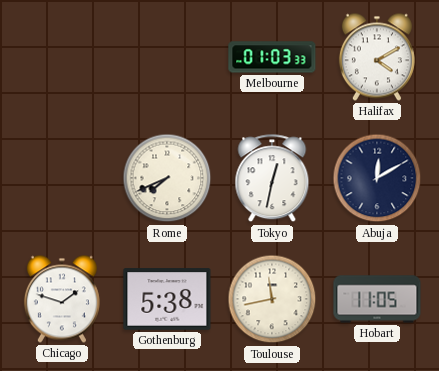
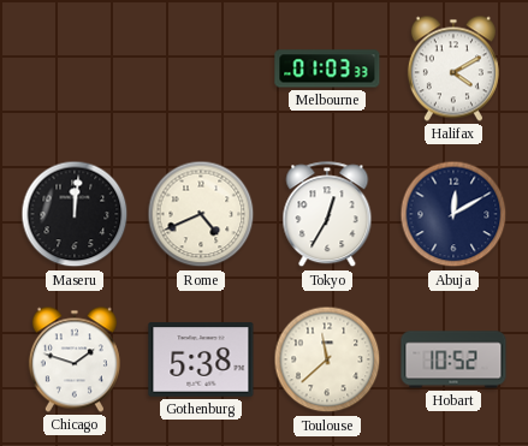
Maseru: none -> 12:01 (75, 214)
Rome: 7:41 -> 4:41 (201, 214)
Tokyo: 12:32 -> 12:35 (327, 215)
Toulouse: 11:43 -> 11:38 (327, 359)
Hobart: 11:05 -> 10:52 (453, 359)
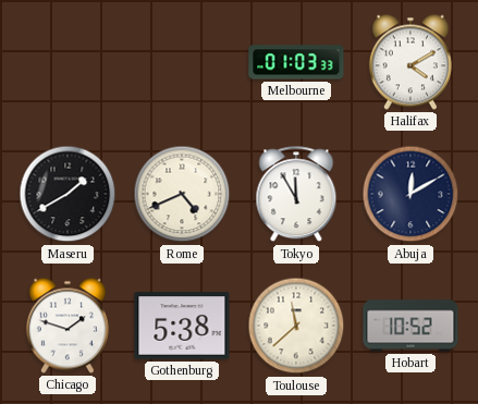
Maseru: 12:01 -> 1:40 (68, 194)
Tokyo: 12:35 -> 11:55 (296, 195)
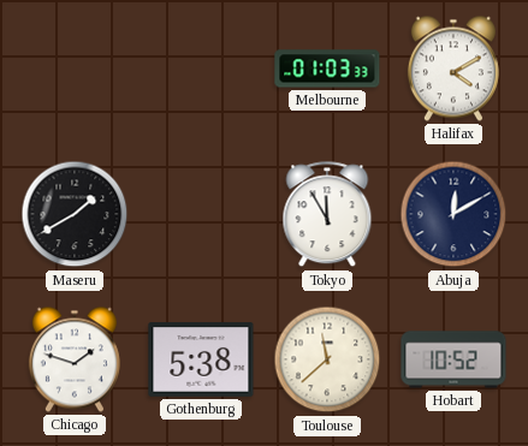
Rome: 4:41 -> none (182, 194)
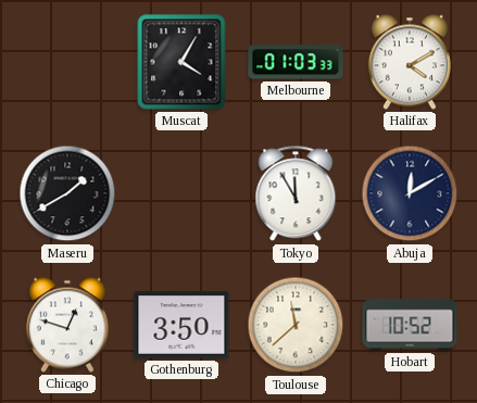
Muscat: none -> 4:05 (181, 62)
Chicago: 1:48 -> 12:48 (67, 325)
Gothenburg: 5:38 -> 3:50 (181, 325)
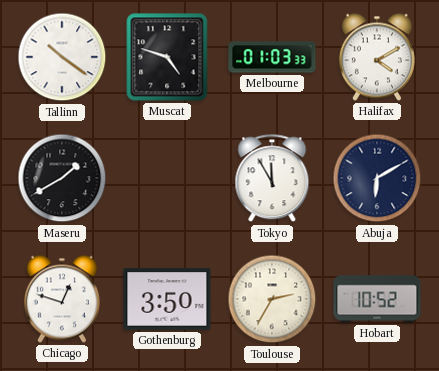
Tallinn: none -> 10:21 (62, 57)
Muscat: 4:05 -> 4:48 (167, 57)
Abuja: 12:10 -> 6:10 (377, 178)
Toulouse: 11:38 -> 2:35 (272, 299)
